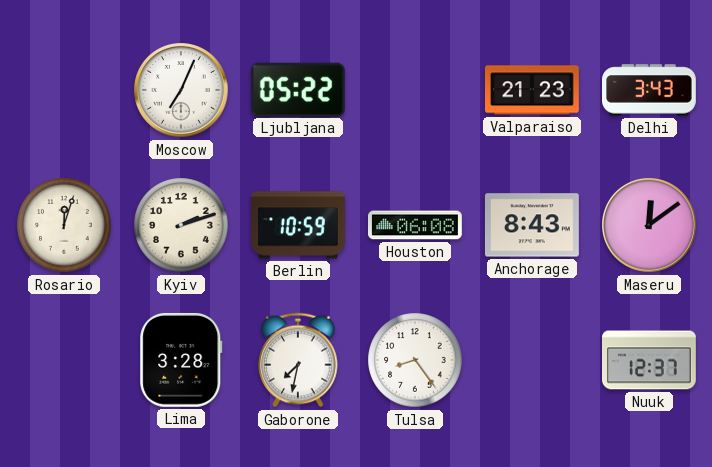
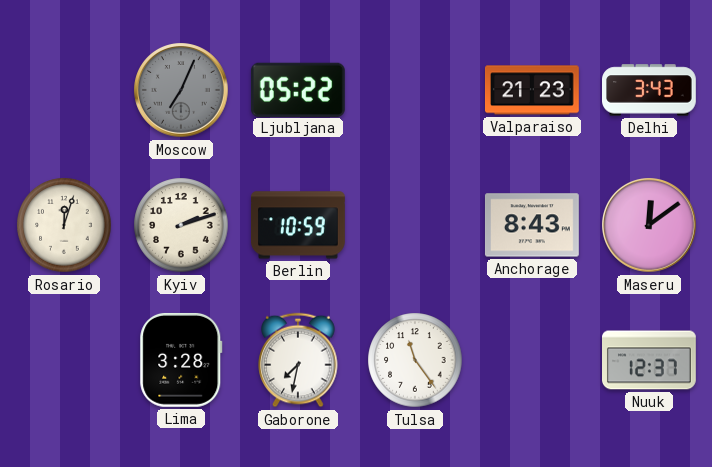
Moscow dial: white -> grey (182, 91)
Houston: 06:08 -> none (416, 225)
Tulsa: 8:24 -> 11:24 (415, 360)
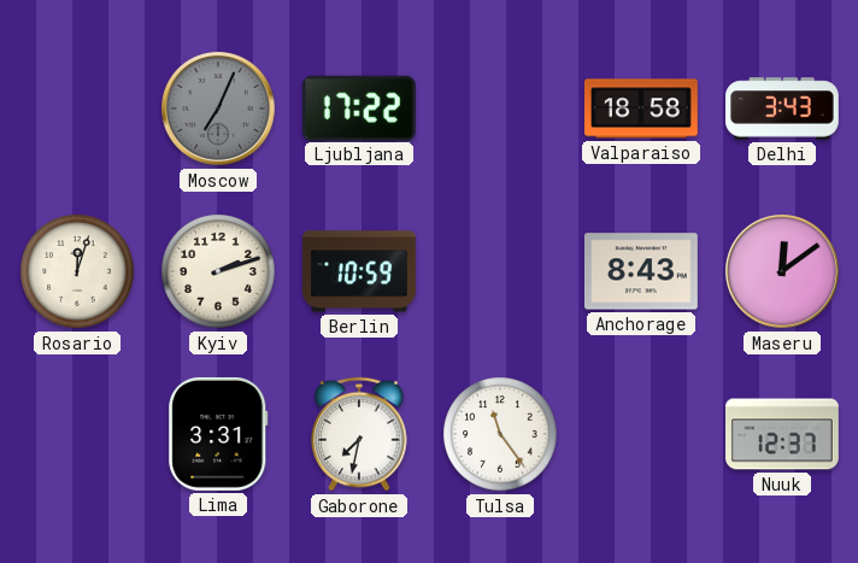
Ljubljana: 05:22 -> 17:22 (359, 107)
Valparaiso: 21:23 -> 18:58 (642, 109)
Lima: 3:28 -> 3:31 (218, 434)
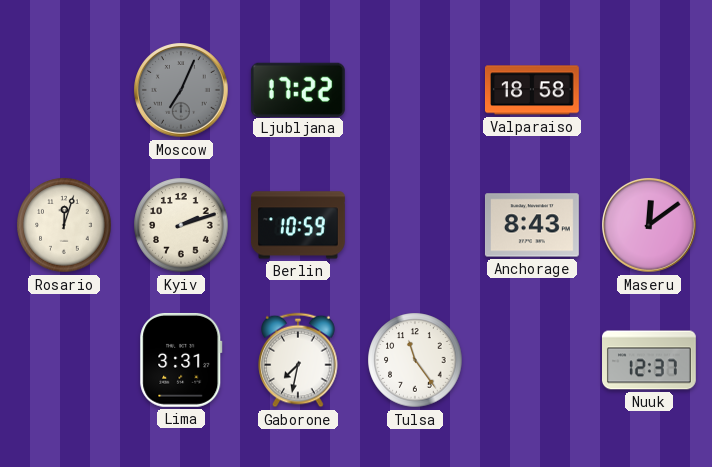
Delhi: 3:43 -> none (783, 109)
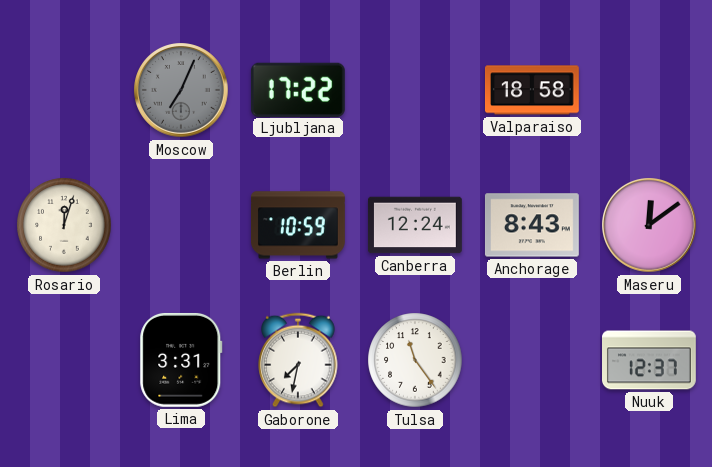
Kyiv: 2:12 -> none (181, 225)
Canberra: none -> 12:24 (415, 225)
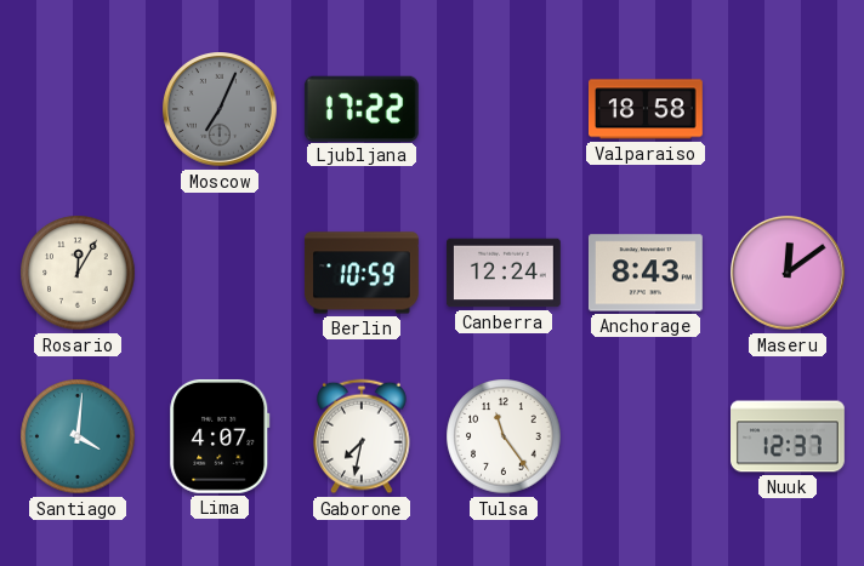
Rosario: 12:03 -> 12:05 (78, 273)
Santiago: none -> 4:01 (78, 436)
Lima: 3:31 -> 4:07 (220, 436)
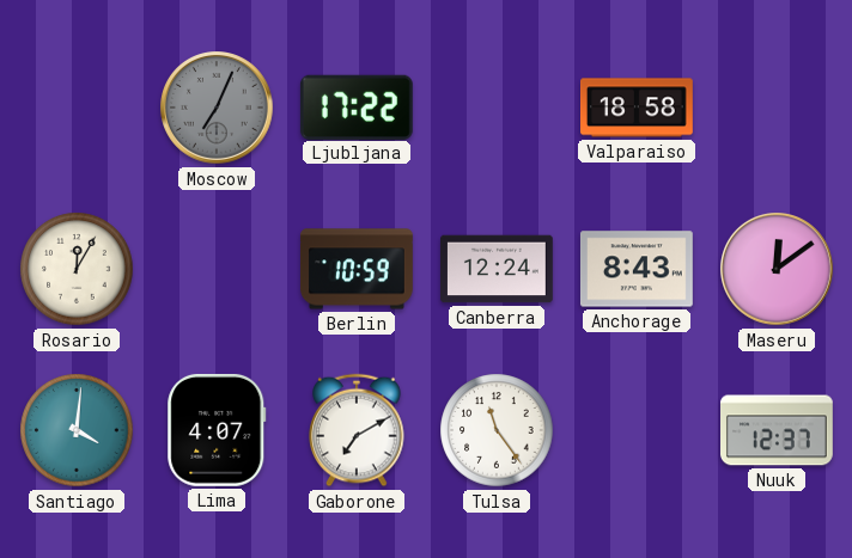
Gaborone: 7:32 -> 7:10 (357, 430)
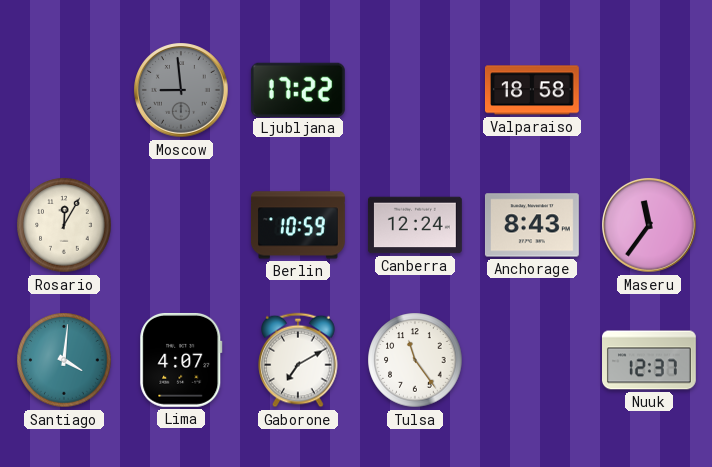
Moscow: 7:04 -> 8:59 (182, 91)
Maseru: 12:09 -> 11:36 (650, 226)
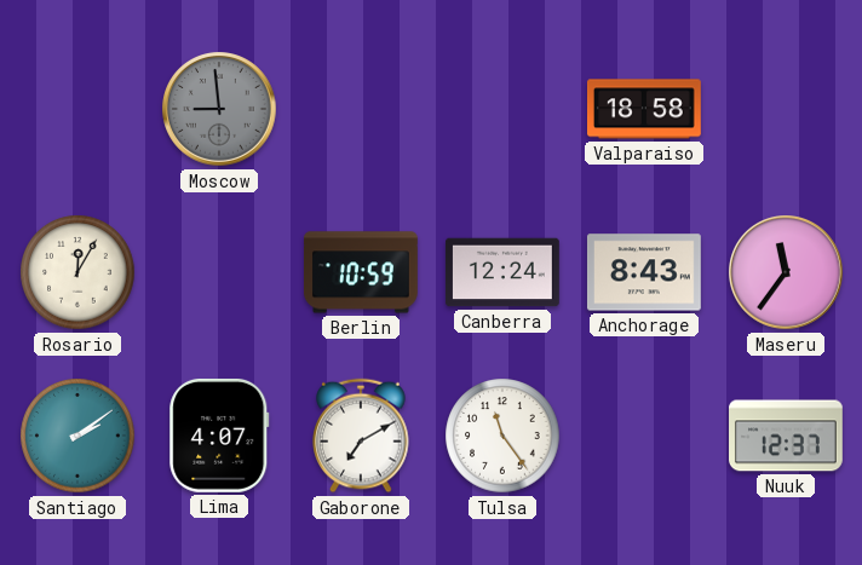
Ljubljana: 17:22 -> none (298, 89)
Santiago: 4:01 -> 2:09 (77, 436)
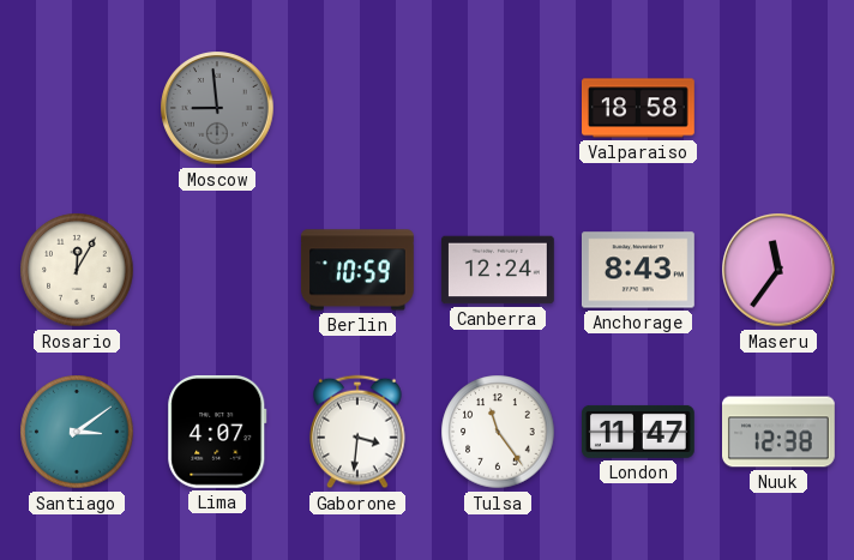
Santiago: 2:09 -> 3:09 (77, 432)
Gaborone: 7:10 -> 3:31 (357, 432)
London: none -> 11:47 (638, 432)
Nuuk: 12:37 -> 12:38 (780, 432)
